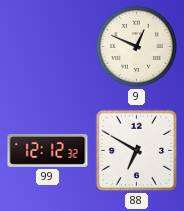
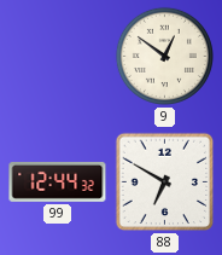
9: 12:49 -> 12:51 (164, 56)
99: 12:12 -> 12:44 (58, 181)
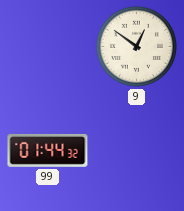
99: 12:44 -> 01:44 (48, 150)
88: 6:50 -> none (165, 182)
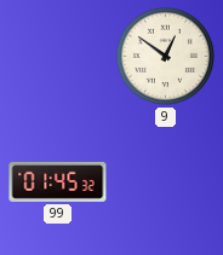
99: 01:44 -> 01:45 (58, 181)
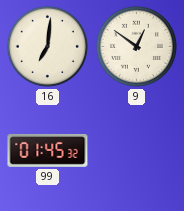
16: none -> 7:01 (47, 46)
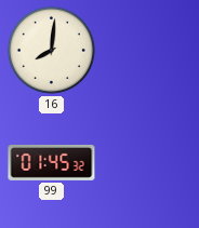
16: 7:01 -> 8:01 (51, 50)
9: 12:51 -> none (136, 46)
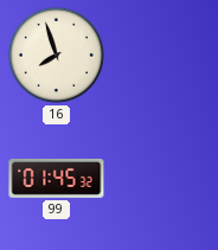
16: 8:01 -> 7:57 (56, 55)
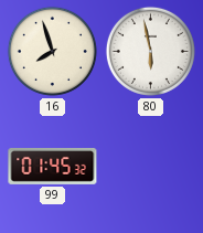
80: none -> 5:58 (150, 51)
